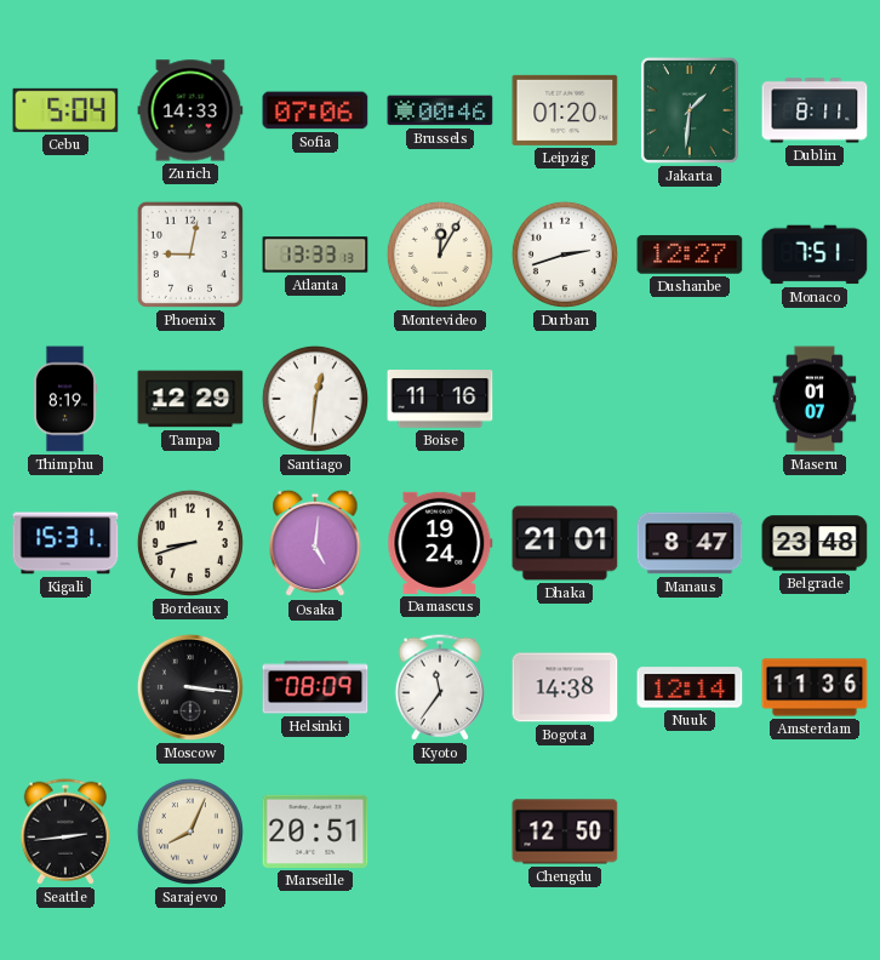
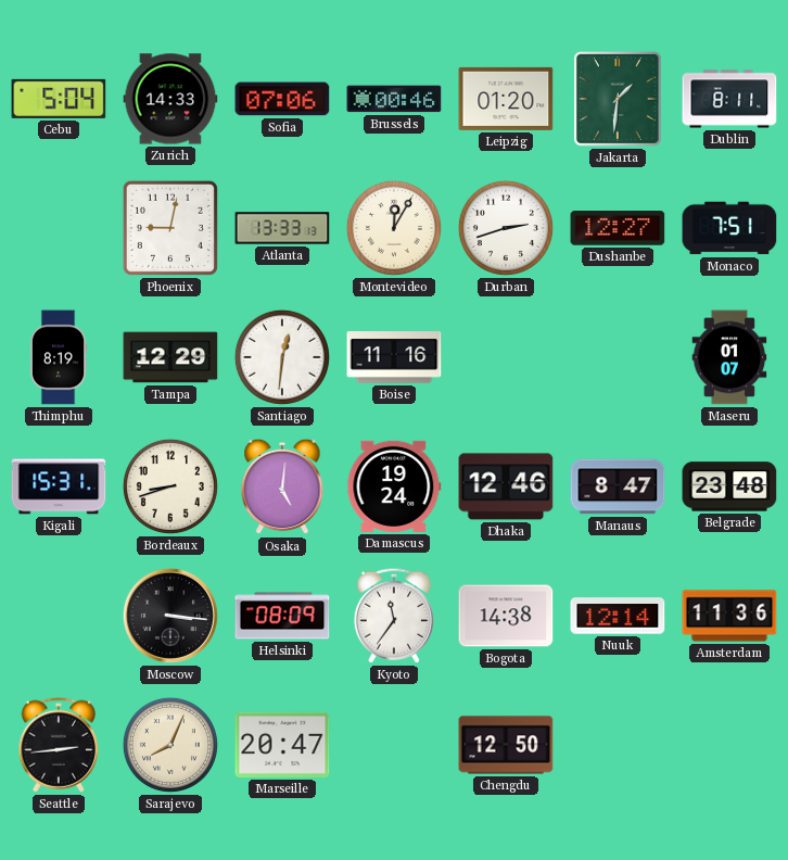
Dhaka: 21:01 -> 12:46 (506, 486)
Marseille: 20:51 -> 20:47 (282, 745)
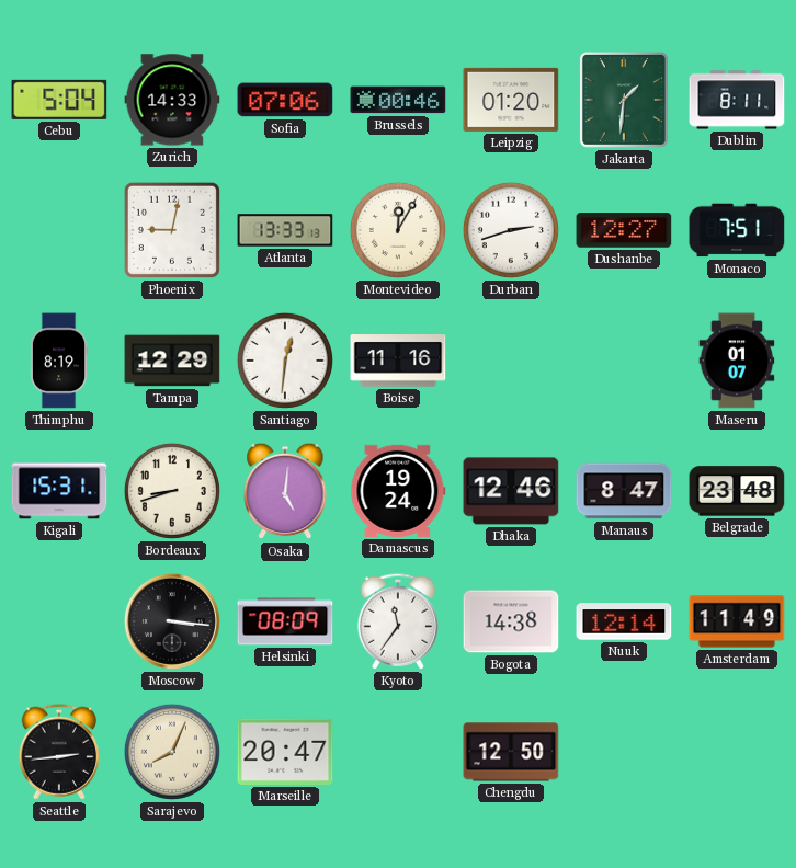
Amsterdam: 11:36 -> 11:49 (737, 621)
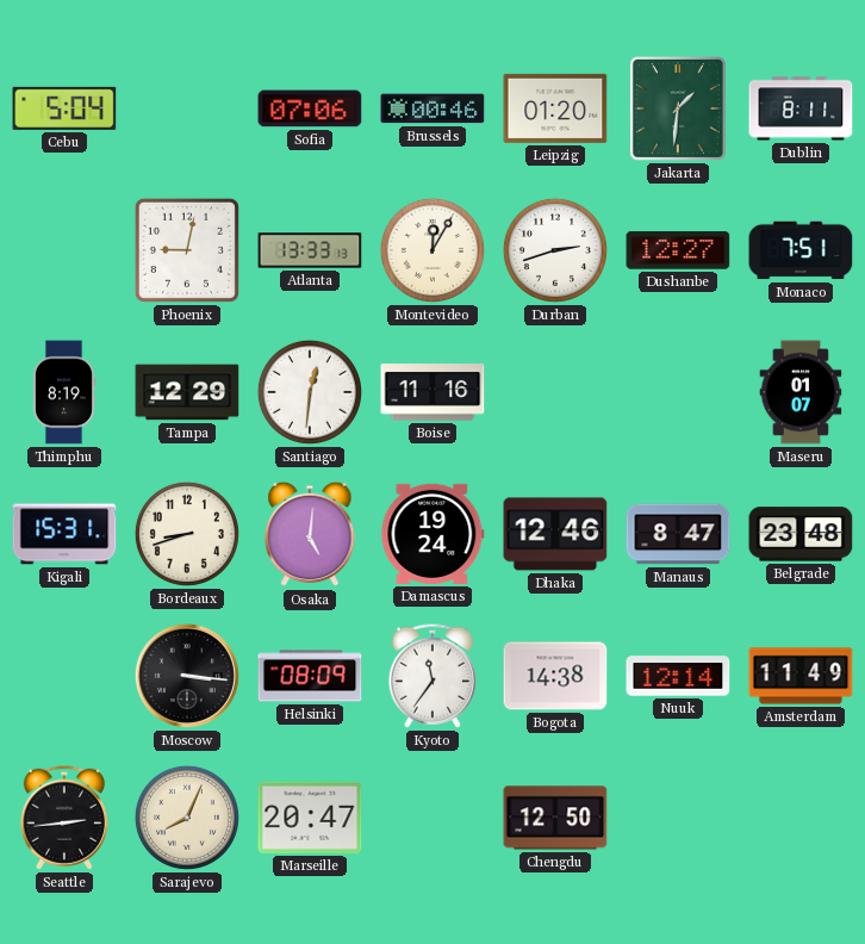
Zurich: 14:33 -> none (172, 100)
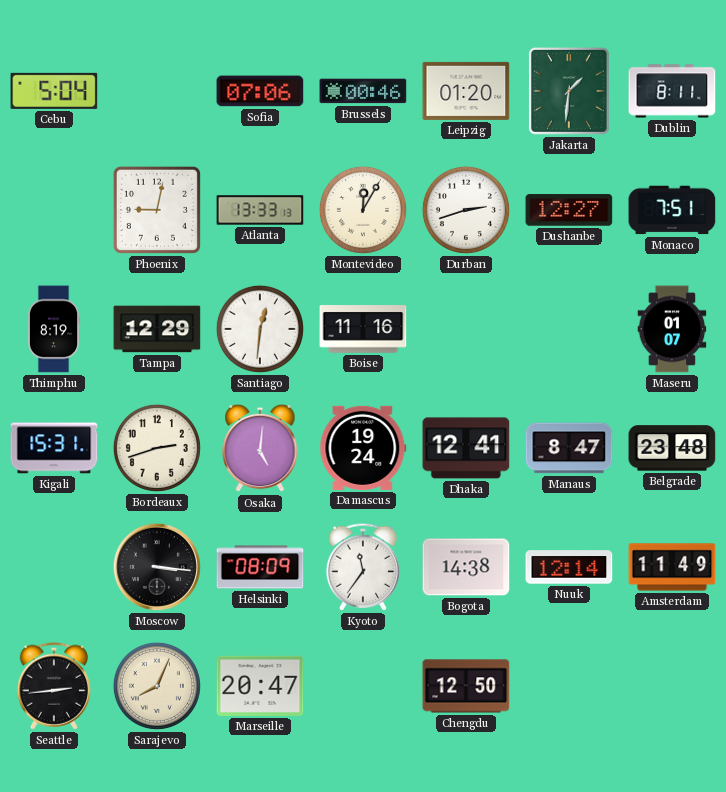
Bordeaux: 8:42 -> 2:42 (157, 448)
Dhaka: 12:46 -> 12:41 (466, 448)
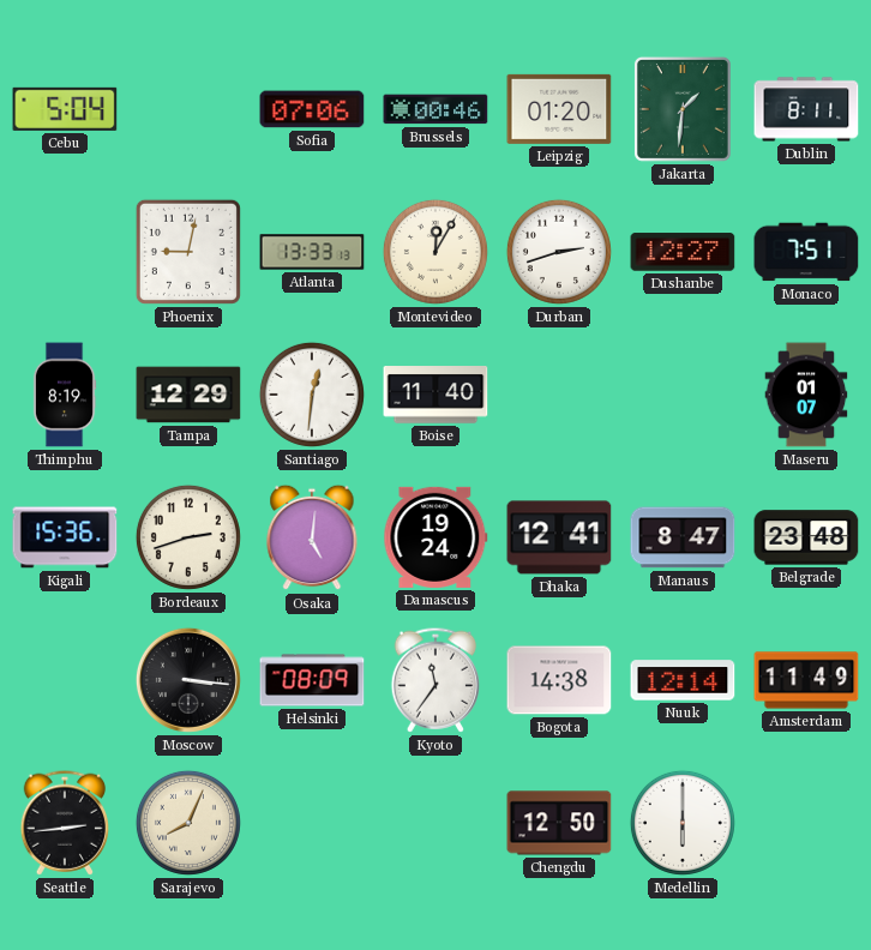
Boise: 11:16 -> 11:40 (435, 396)
Kigali: 15:31 -> 15:36 (65, 537)
Marseille: 20:47 -> none (260, 686)
Medellin: none -> 6:00 (683, 823)
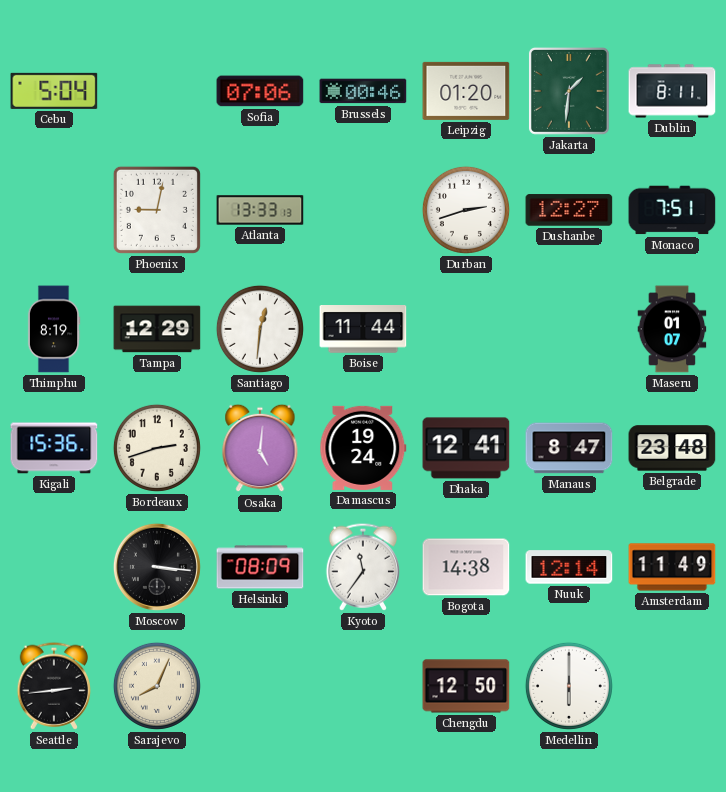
Montevideo: 12:05 -> none (435, 252)
Boise: 11:40 -> 11:44 (363, 330)
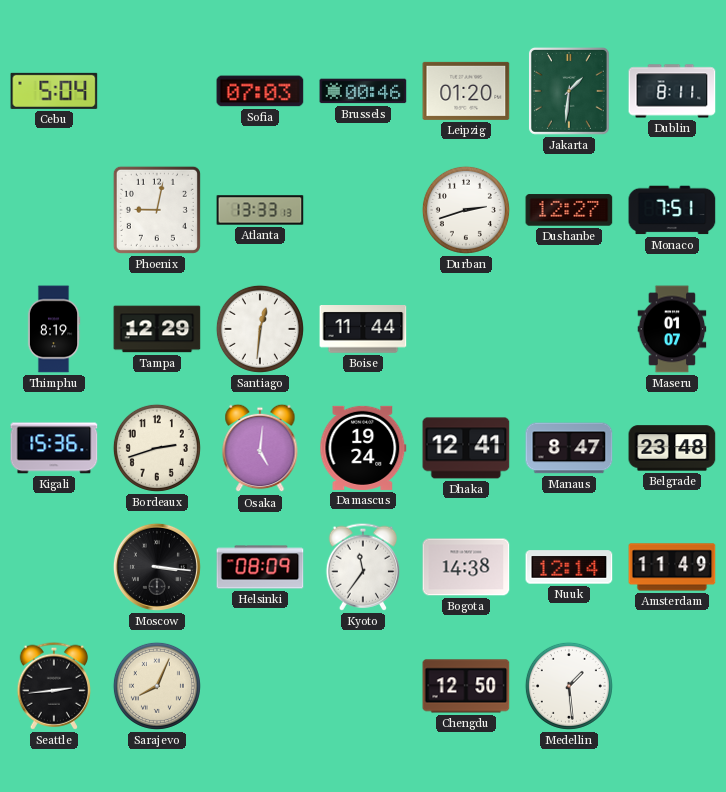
Sofia: 07:06 -> 07:03 (260, 91)
Medellin: 6:00 -> 1:29 (569, 686)
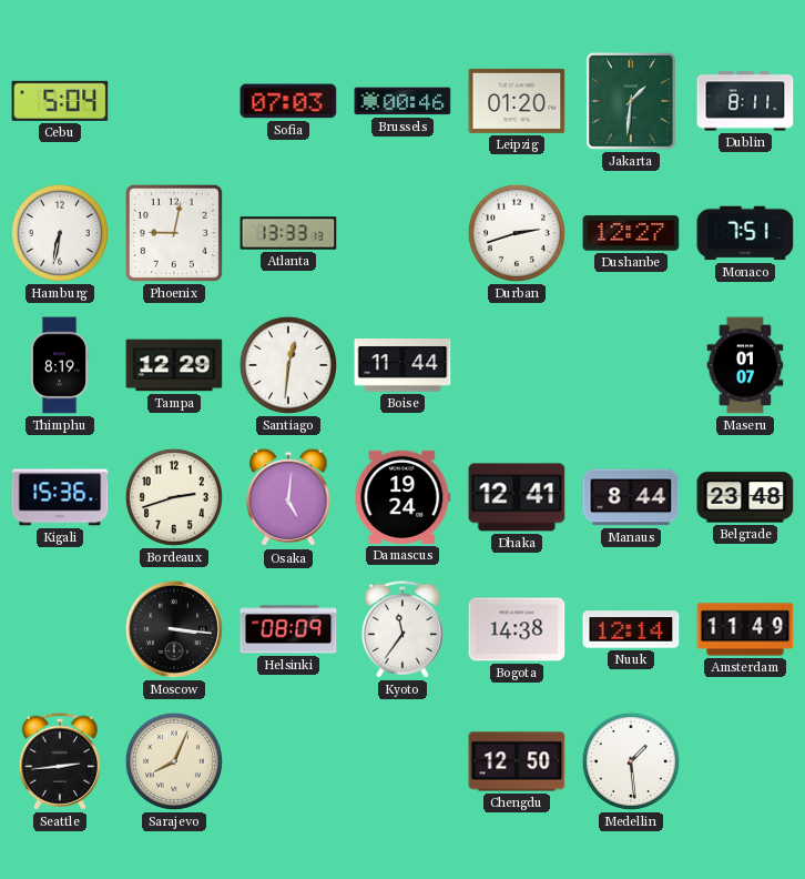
Hamburg: none -> 6:32 (60, 233)
Manaus: 8:47 -> 8:44 (631, 497)
